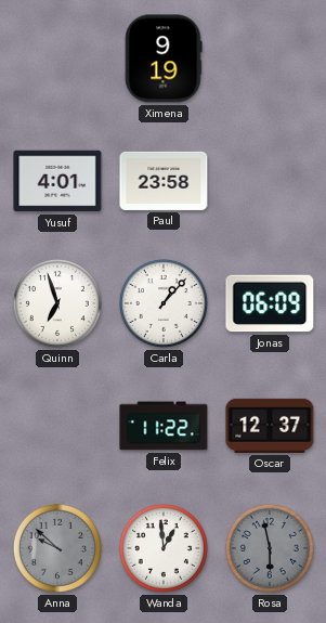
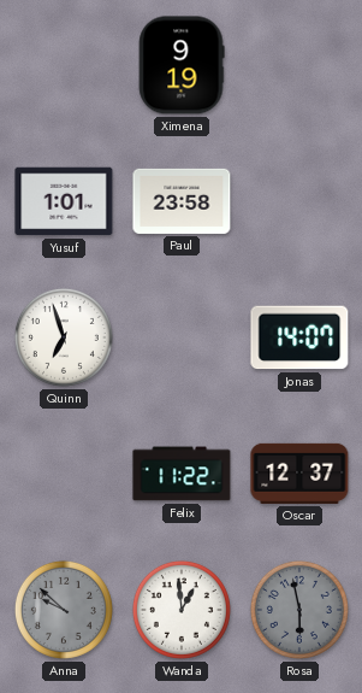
Yusuf: 4:01 -> 1:01 (64, 201)
Carla: 1:07 -> none (164, 303)
Jonas: 06:09 -> 14:07 (299, 337)
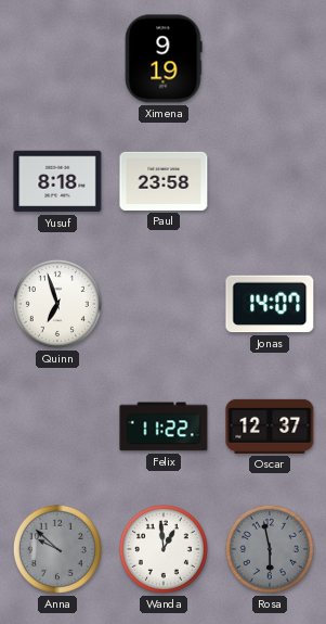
Yusuf: 1:01 -> 8:18 (57, 181)
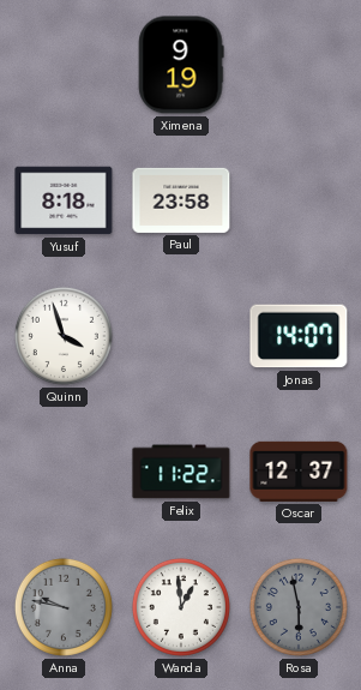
Quinn: 6:57 -> 3:57 (64, 336)
Anna: 9:52 -> 9:47 (64, 607)
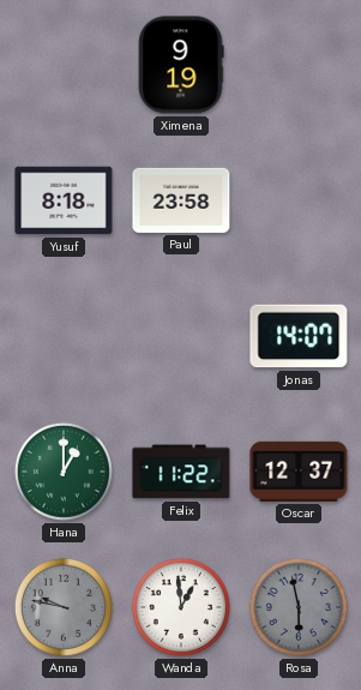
Quinn: 3:57 -> none (64, 336)
Hana: none -> 1:00 (64, 472)
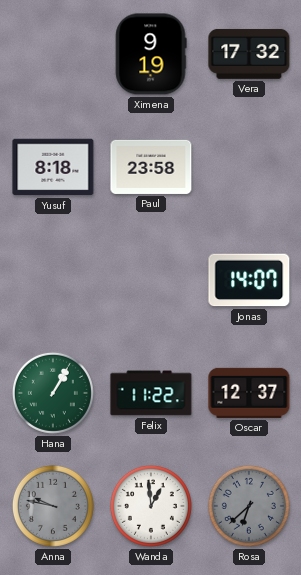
Vera: none -> 17:32 (249, 54)
Hana: 1:00 -> 1:05 (53, 393)
Rosa: 5:58 -> 6:38 (249, 506)
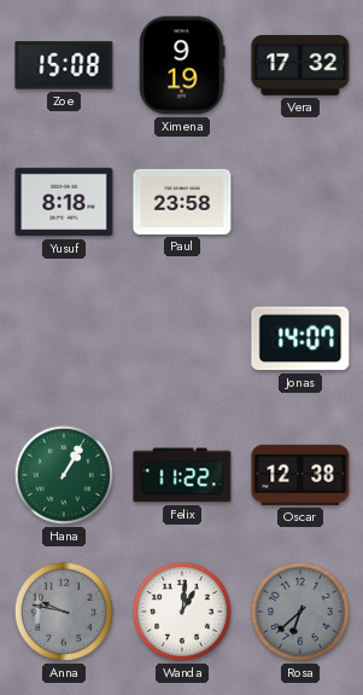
Zoe: none -> 15:08 (64, 65)
Oscar: 12:37 -> 12:38 (300, 475)
Wanda: 12:59 -> 1:01 (182, 612)
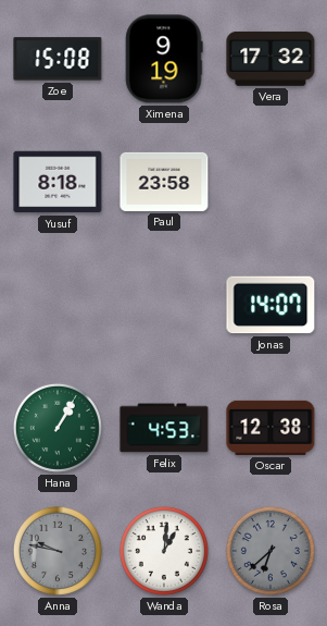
Felix: 11:22 -> 4:53 (164, 428)
